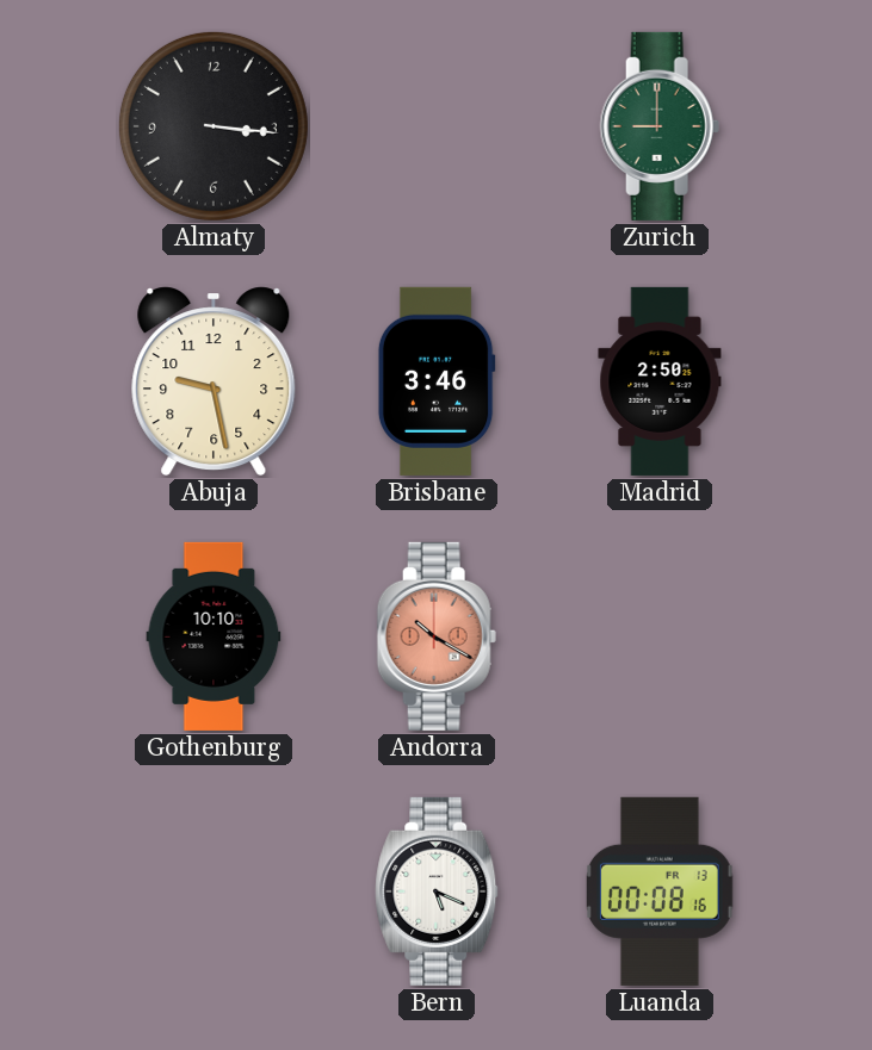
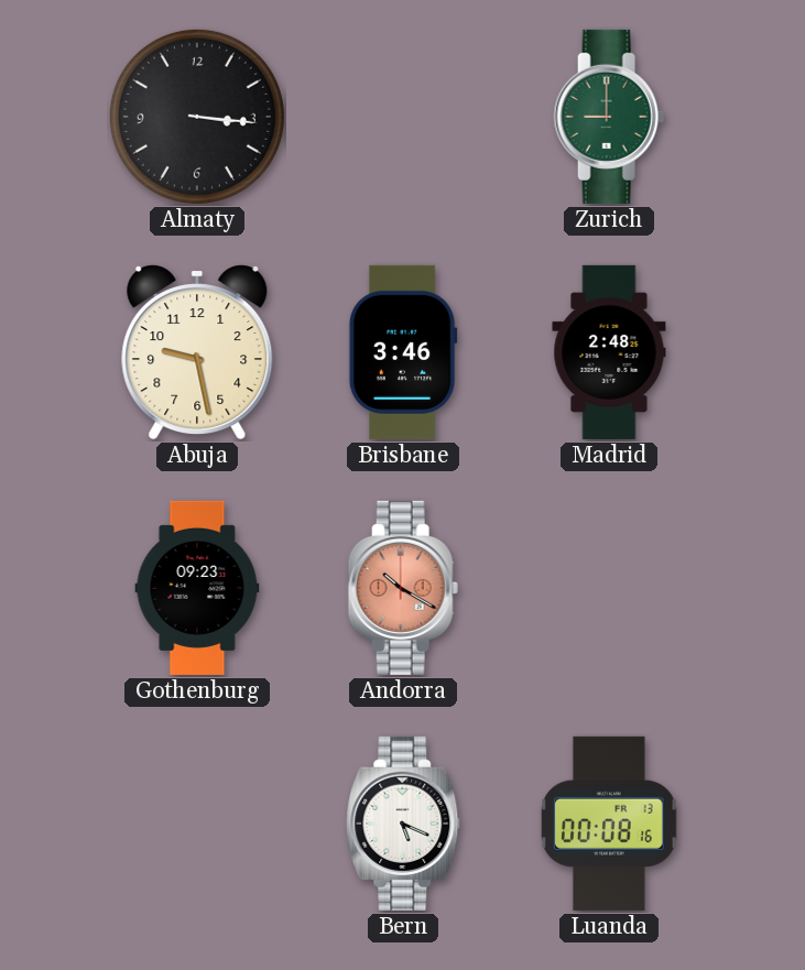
Madrid: 2:50 -> 2:48 (609, 352)
Gothenburg: 10:10 -> 09:23 (197, 588)
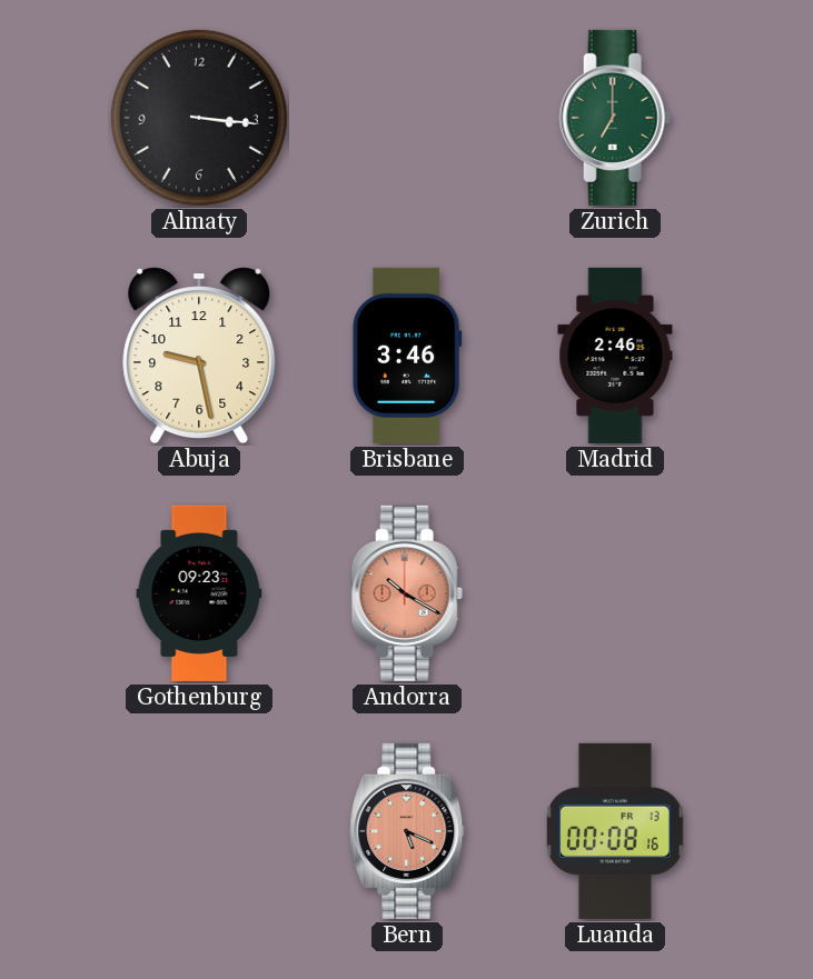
Zurich: 9:00 -> 7:00 (615, 118)
Madrid: 2:48 -> 2:46 (615, 356)
Bern dial: white -> salmon (407, 831)
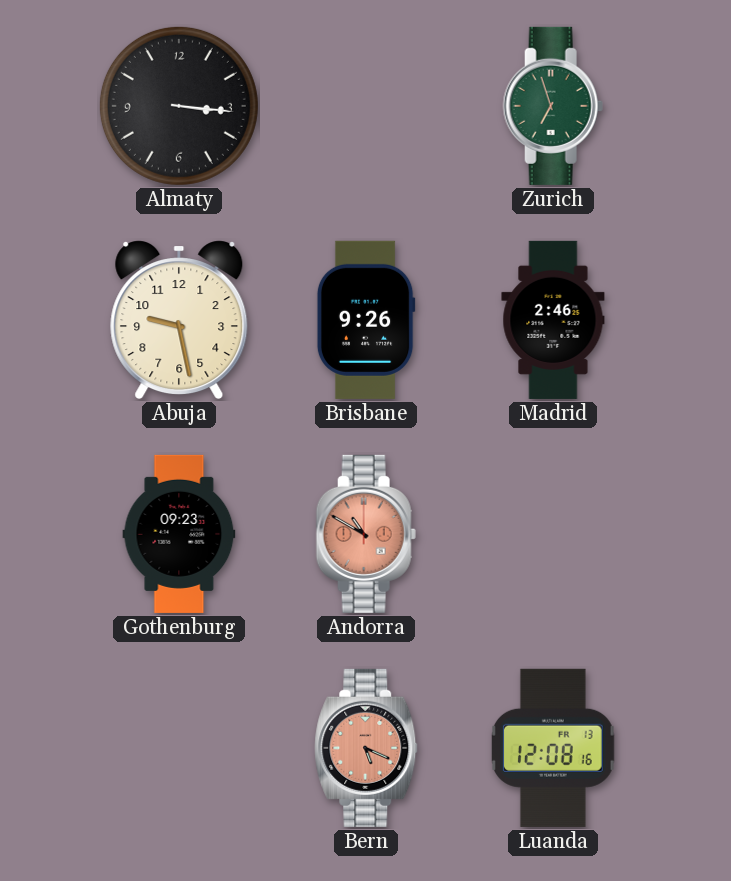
Zurich: 7:00 -> 6:57 (553, 106)
Brisbane: 3:46 -> 9:26 (366, 320)
Andorra: 10:20 -> 10:50 (366, 534)
Luanda: 00:08 -> 12:08 (553, 748)
